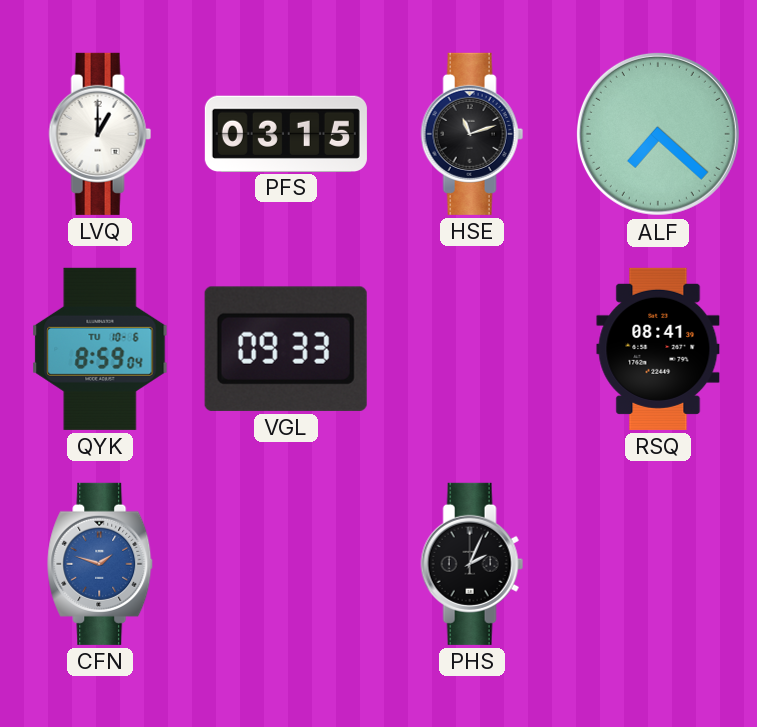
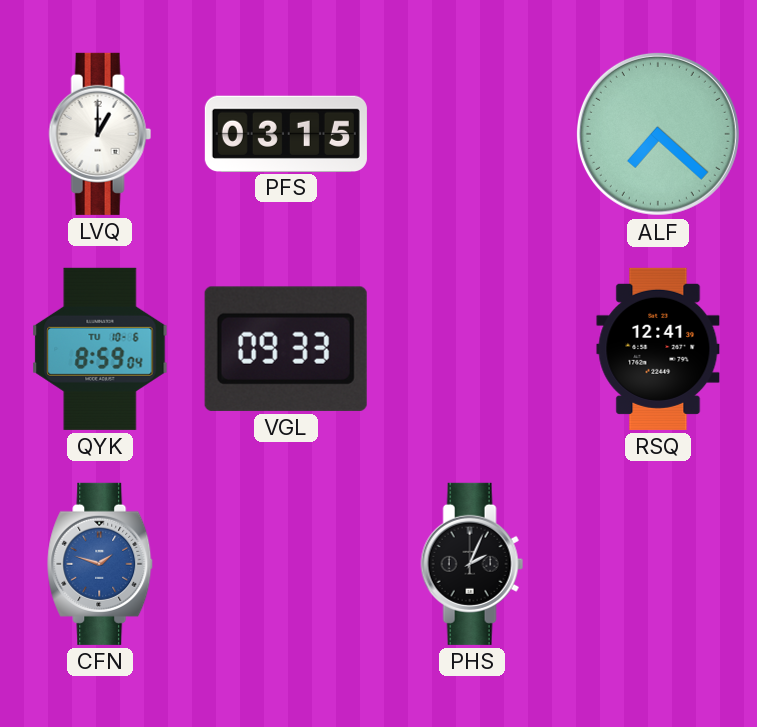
HSE: 11:12 -> none (472, 134)
RSQ: 08:41 -> 12:41 (658, 349)
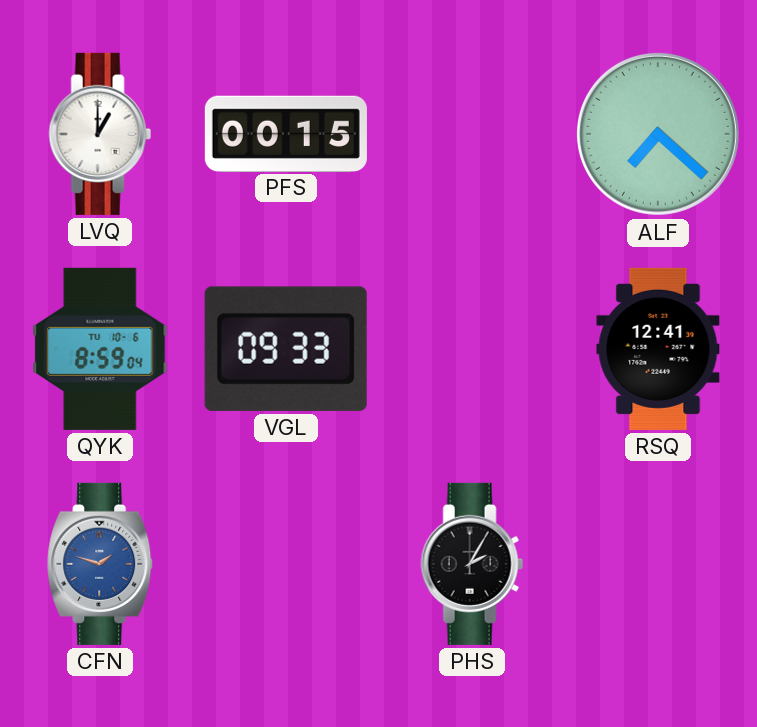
PFS: 03:15 -> 00:15 (286, 133)
PHS: 2:04 -> 2:05 (472, 564)
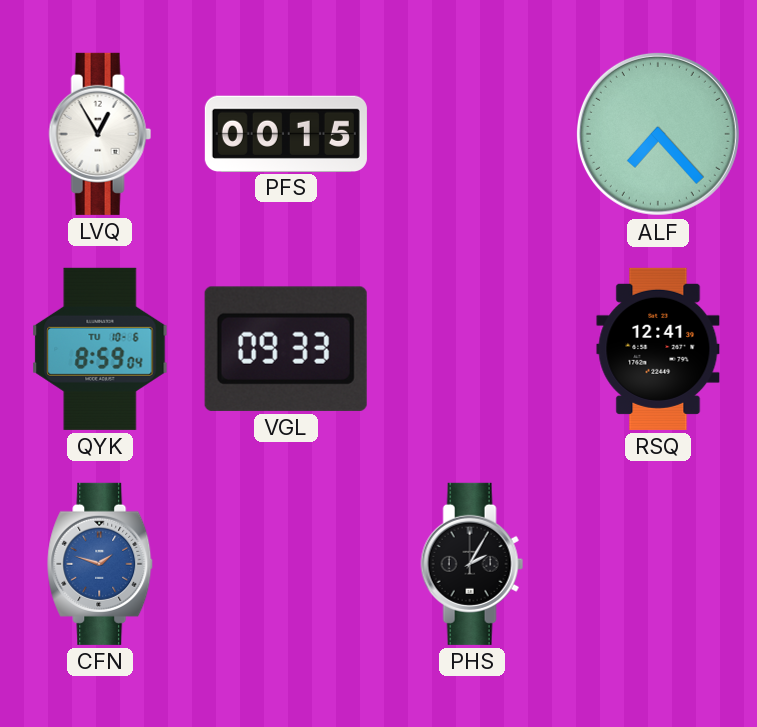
LVQ: 1:00 -> 12:55 (100, 134)
ALF: 7:22 -> 7:23 (658, 134)
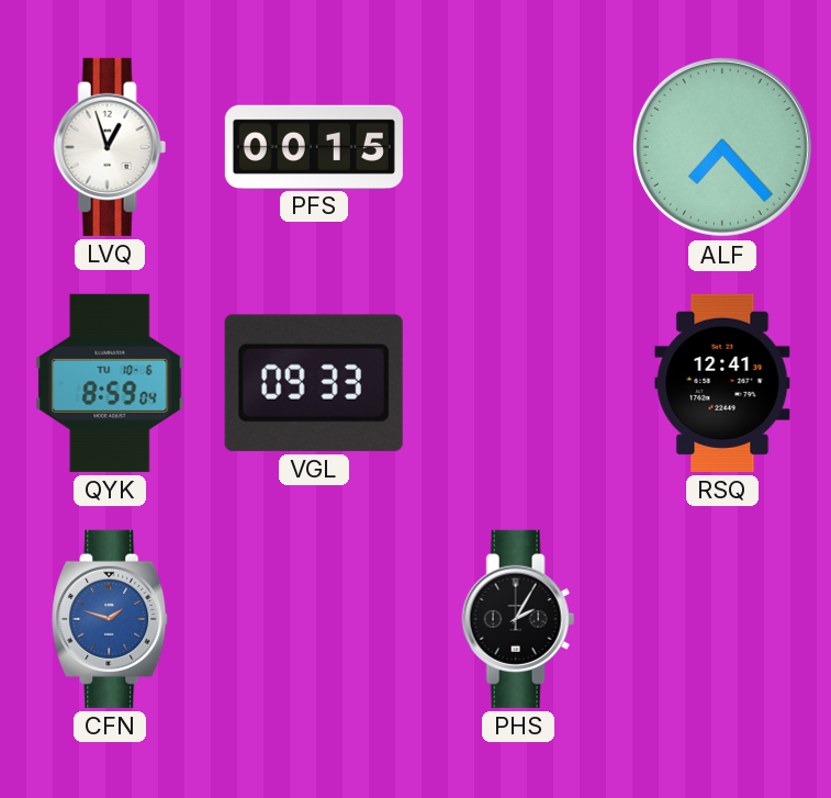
LVQ: 12:55 -> 12:57 (110, 147)
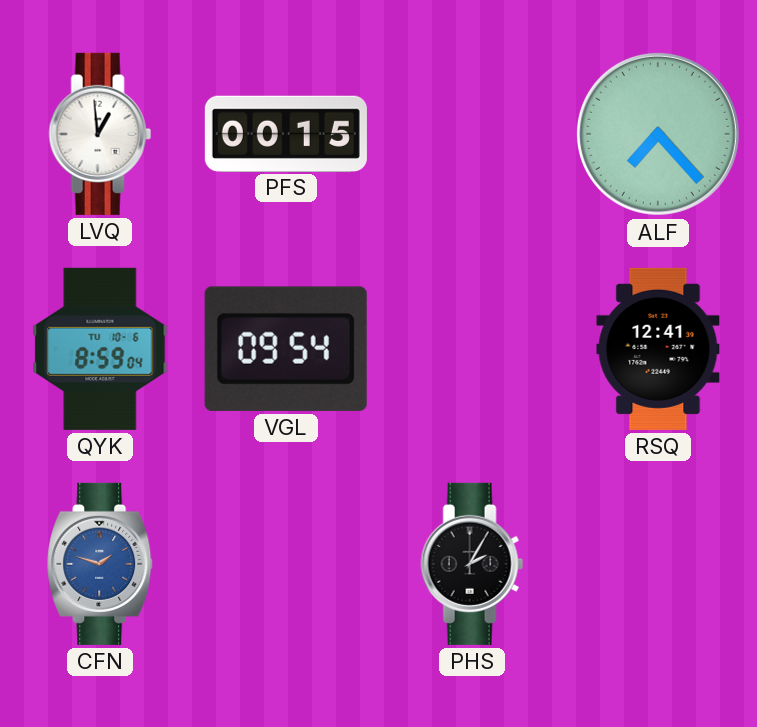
LVQ: 12:57 -> 12:59 (100, 134)
VGL: 09:33 -> 09:54 (286, 349)
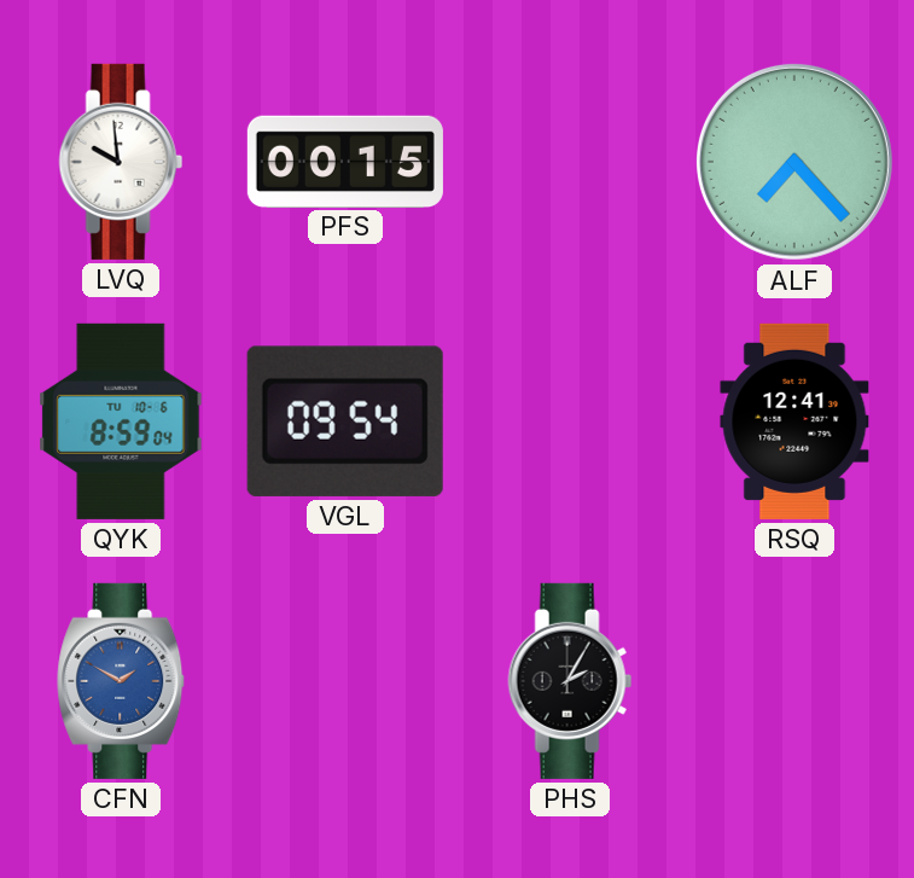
LVQ: 12:59 -> 9:59 (121, 162)
CFN: 1:48 -> 1:50 (122, 681)
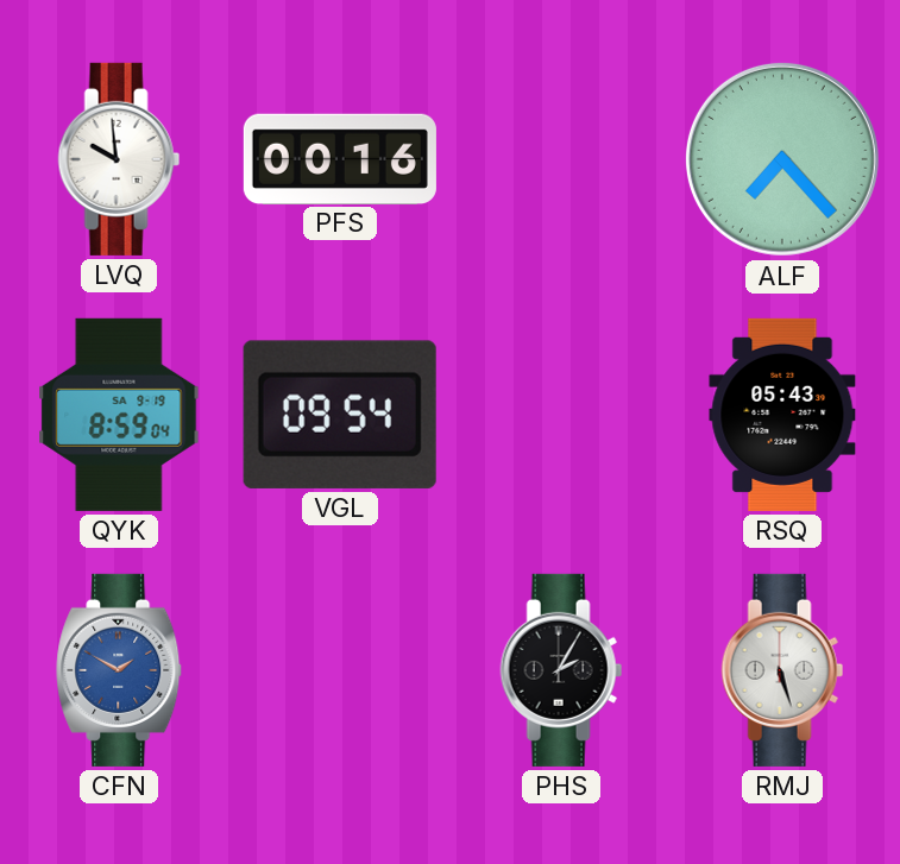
PFS: 00:15 -> 00:16 (340, 158)
QYK date: TU 10-6 -> SA 9-19 (119, 415)
RSQ: 12:41 -> 05:43 (782, 415)
RMJ: none -> 5:27 (782, 670)
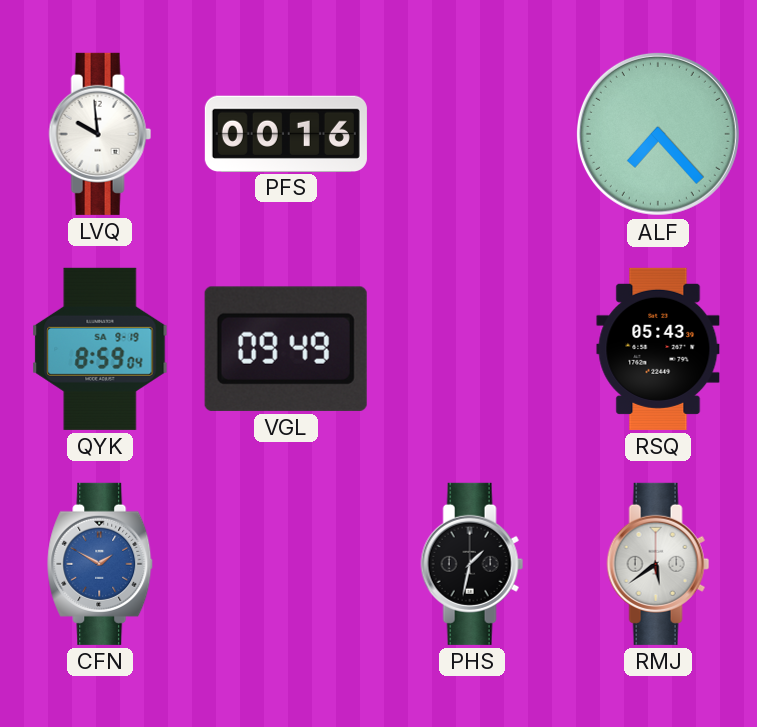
VGL: 09:54 -> 09:49 (286, 349)
PHS: 2:05 -> 1:32 (472, 564)
RMJ: 5:27 -> 5:39 (658, 564)
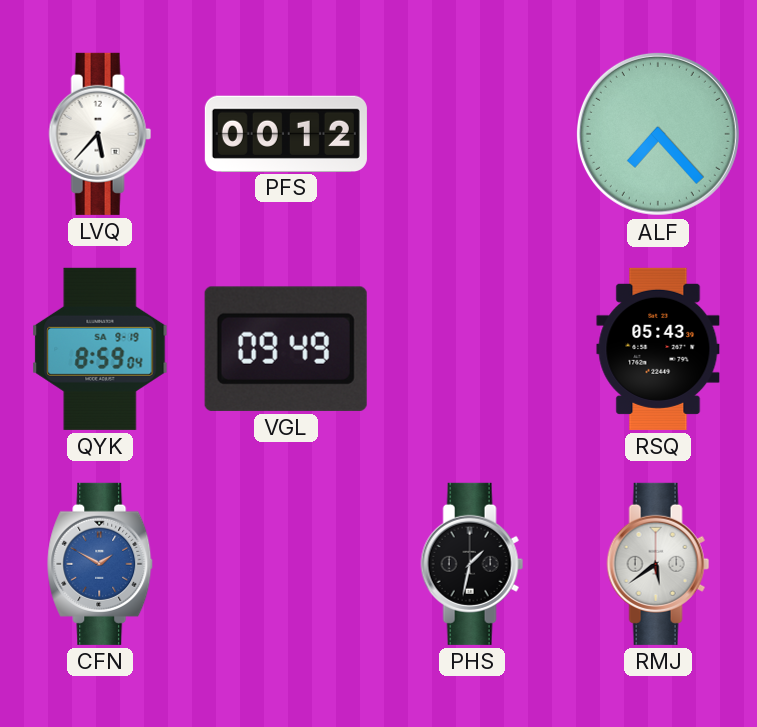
LVQ: 9:59 -> 5:37 (100, 134)
PFS: 00:16 -> 00:12 (286, 133)
